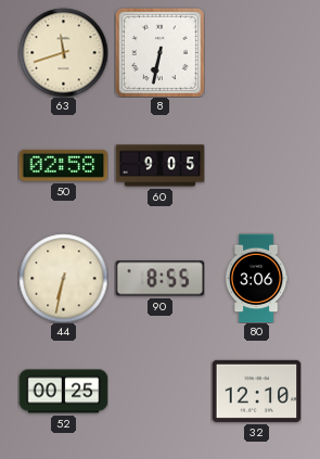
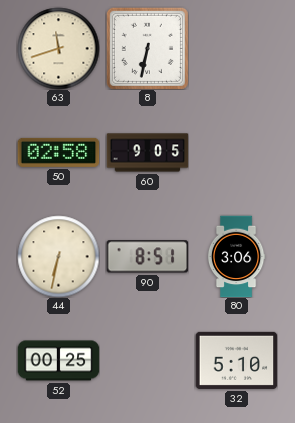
90: 8:55 -> 8:51 (147, 257)
32: 12:10 -> 5:10 (236, 360)
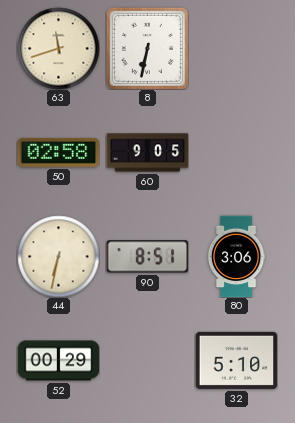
52: 00:25 -> 00:29 (58, 361)
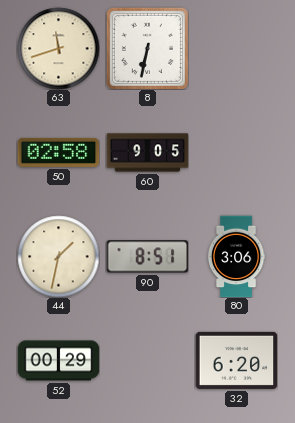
44: 6:32 -> 1:32 (58, 256)
32: 5:10 -> 6:20 (236, 360)
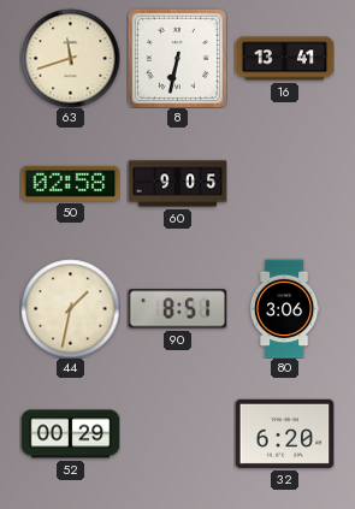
16: none -> 13:41 (284, 59)
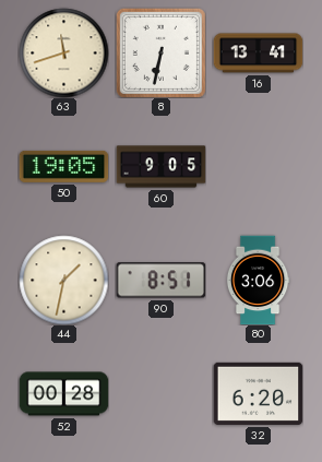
50: 02:58 -> 19:05 (63, 166)
52: 00:29 -> 00:28 (63, 394)
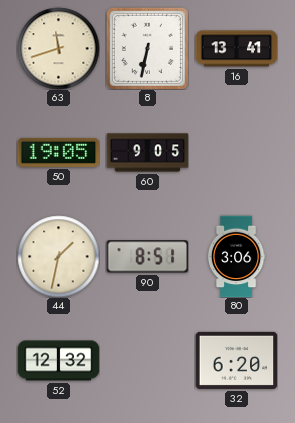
52: 00:28 -> 12:32 (58, 361)
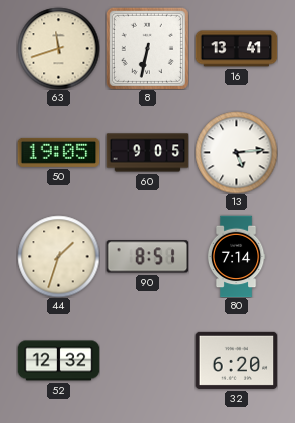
13: none -> 5:14 (236, 152)
44: 1:32 -> 1:33 (58, 256)
80: 3:06 -> 7:14 (236, 256)
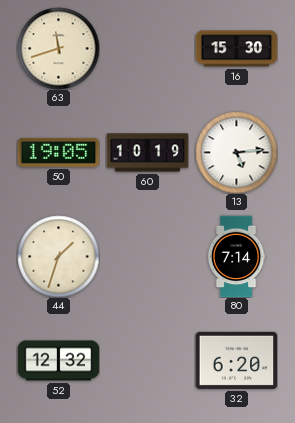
8: 6:32 -> none (147, 48)
16: 13:41 -> 15:30 (236, 49)
60: 9:05 -> 10:19 (147, 153)
90: 8:51 -> none (147, 257)
